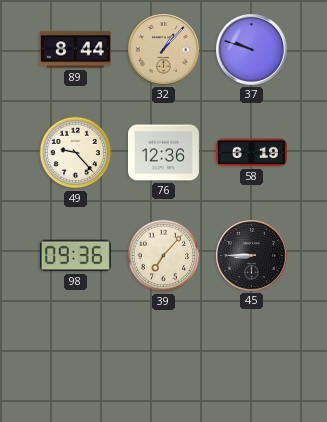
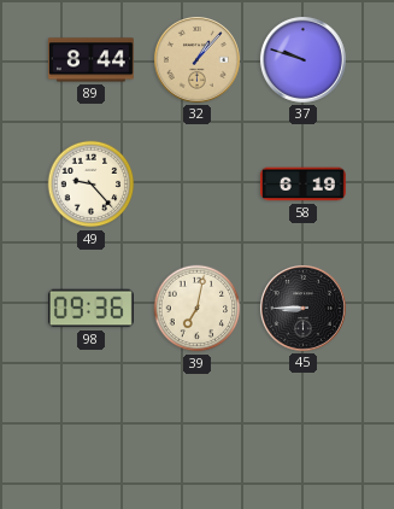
76: 12:36 -> none (163, 153)
39: 7:07 -> 7:02 (198, 309)
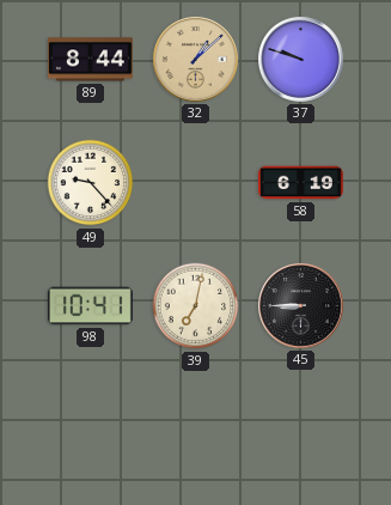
32: 1:07 -> 1:08 (195, 59)
98: 09:36 -> 10:41 (90, 306)
